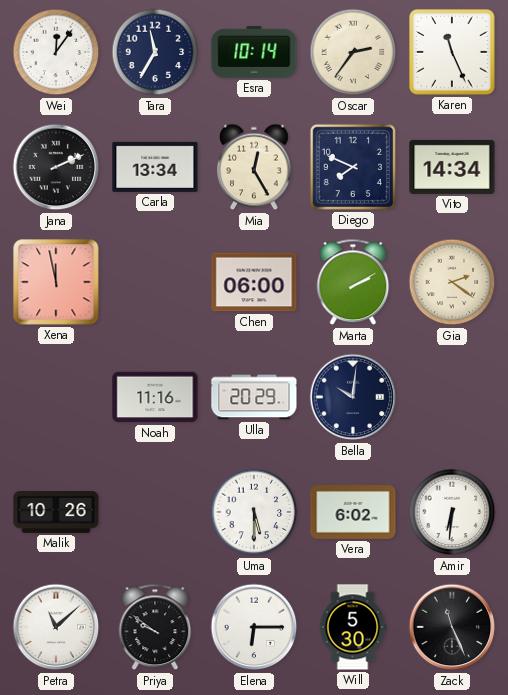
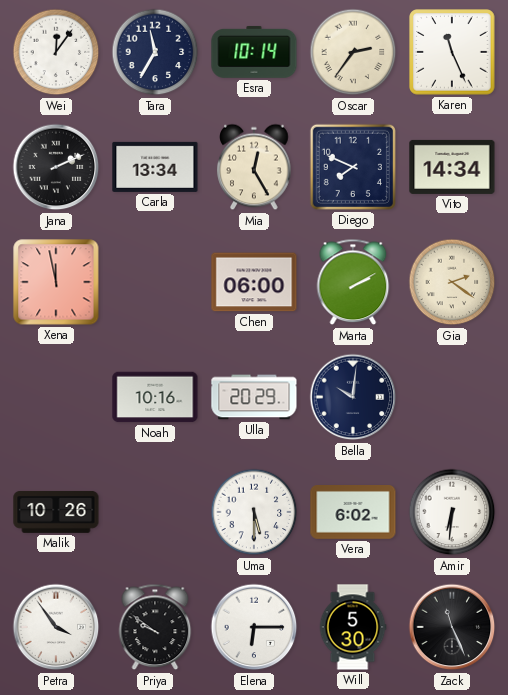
Noah: 11:16 -> 10:16 (155, 397)
Petra: 11:08 -> 3:54 (56, 627)
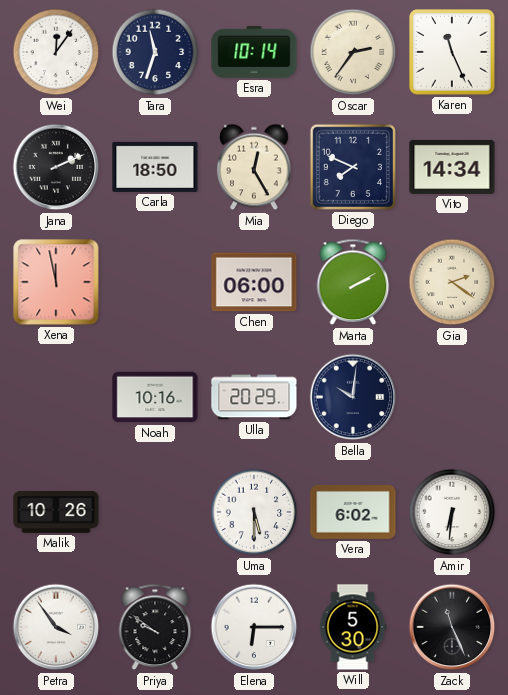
Tara: 11:35 -> 11:33 (155, 52)
Carla: 13:34 -> 18:50 (155, 167)
